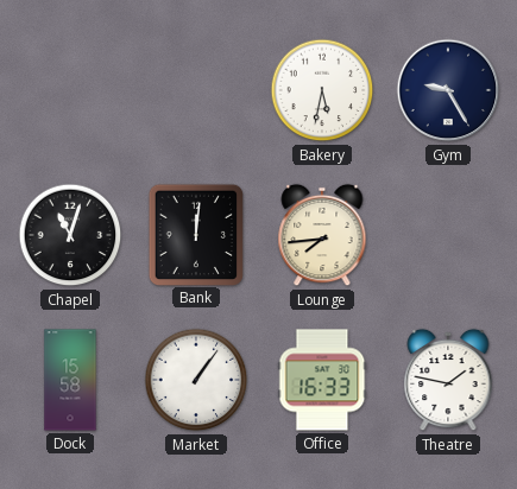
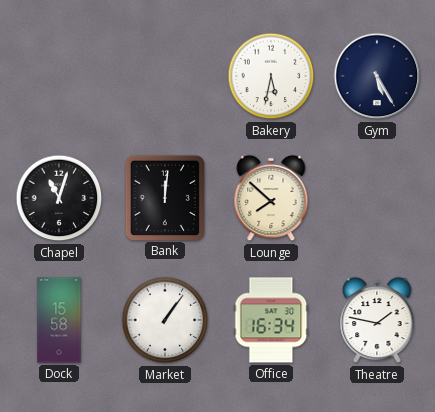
Gym: 9:25 -> 5:25 (377, 76)
Lounge: 7:44 -> 7:52 (271, 198)
Office: 16:33 -> 16:34 (271, 320)
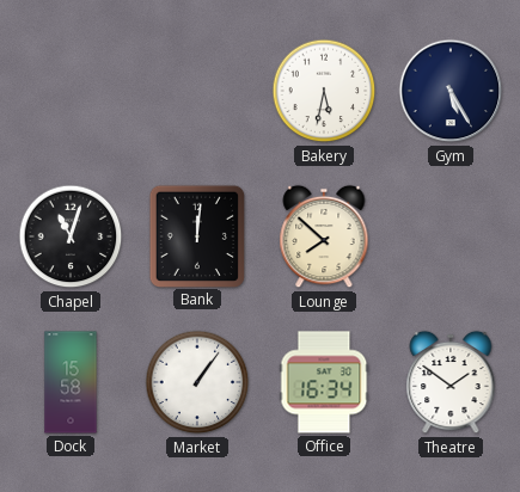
Theatre: 1:47 -> 1:51 (451, 382)
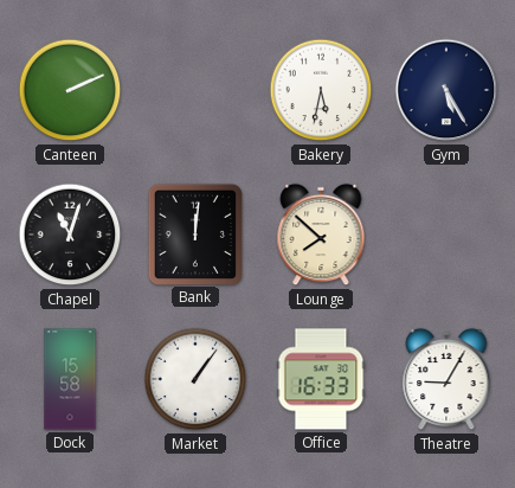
Canteen: none -> 2:11 (70, 90)
Office: 16:34 -> 16:33 (321, 379)
Theatre: 1:51 -> 9:05 (446, 379)
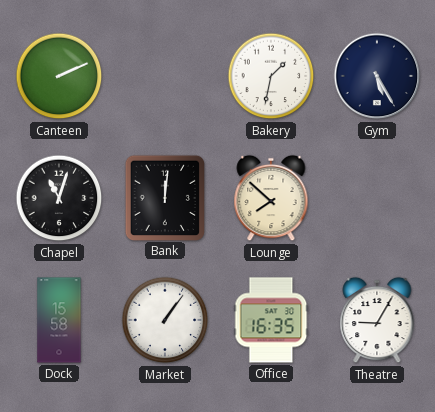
Bakery: 5:32 -> 1:32 (271, 76)
Office: 16:33 -> 16:35 (271, 320)
